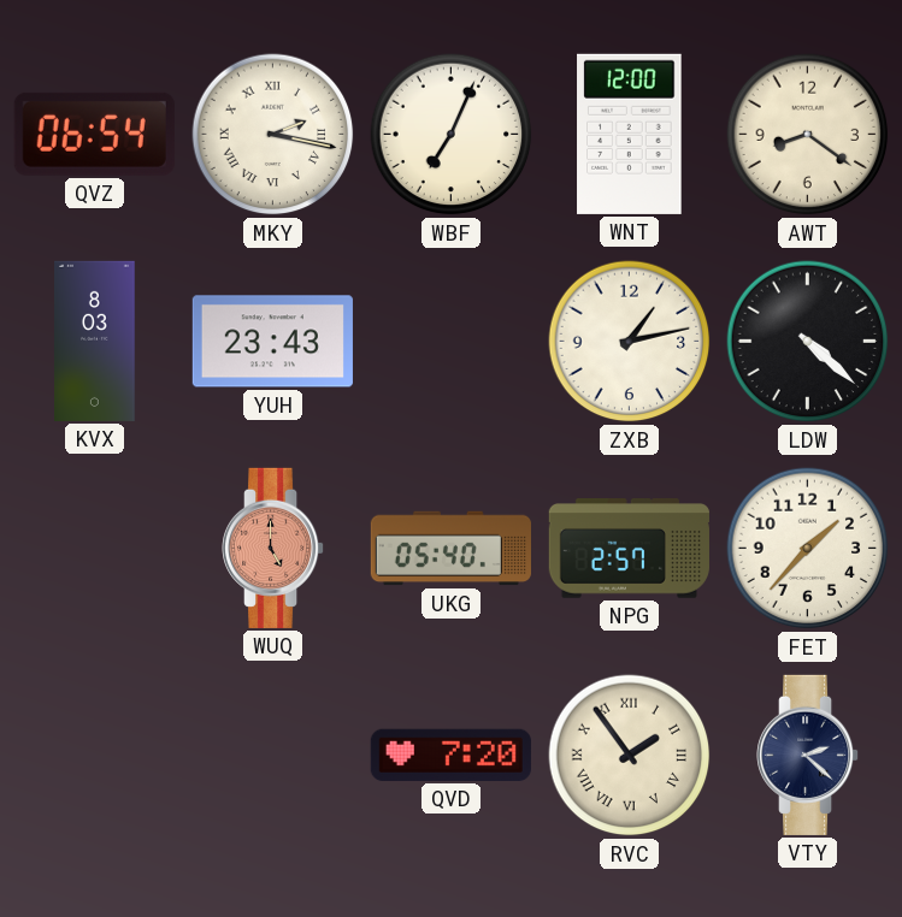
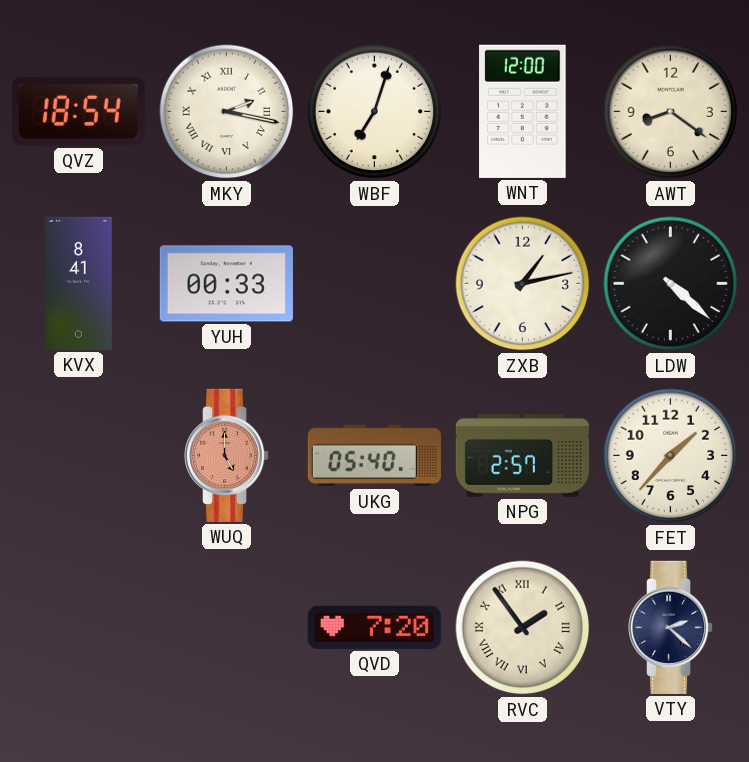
QVZ: 06:54 -> 18:54 (78, 111)
WBF: 7:04 -> 7:03 (375, 112)
KVX: 8:03 -> 8:41 (79, 283)
YUH: 23:43 -> 00:33 (226, 284)
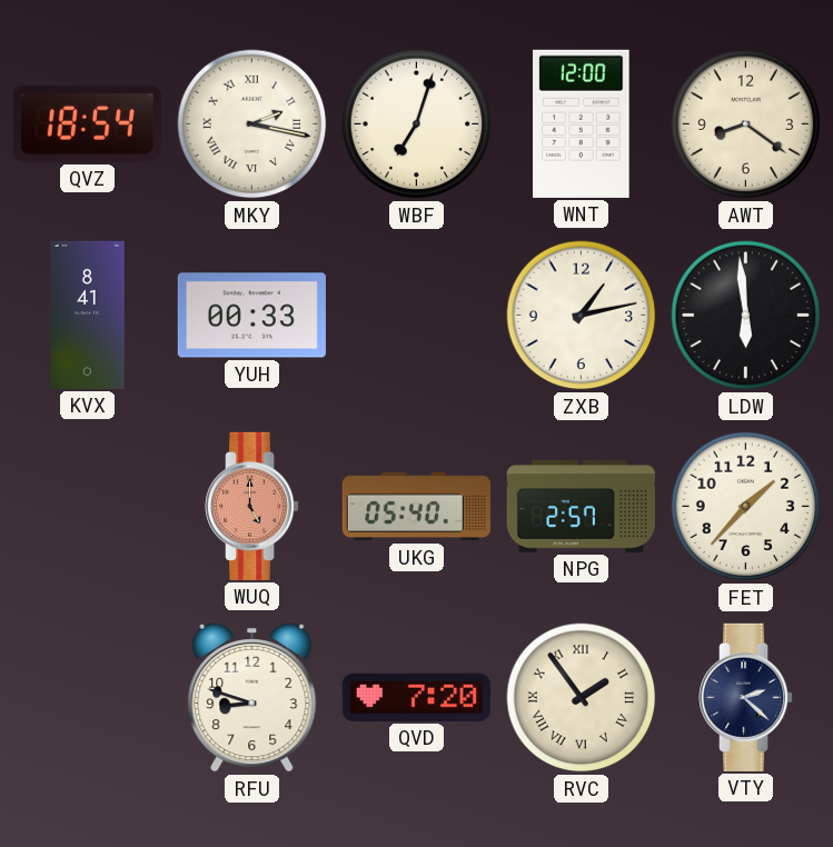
LDW: 4:22 -> 5:59 (746, 316)
RFU: none -> 8:48 (252, 697)
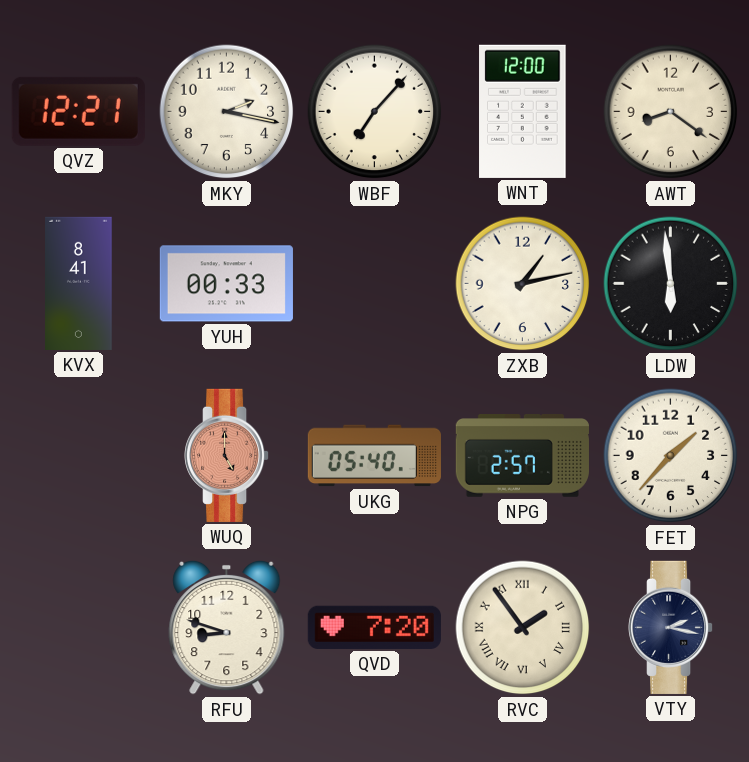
QVZ: 18:54 -> 12:21 (78, 111)
MKY numerals: Roman -> Arabic (227, 112)
WBF: 7:03 -> 7:07 (375, 112)
VTY: 2:22 -> 2:17 (672, 627)
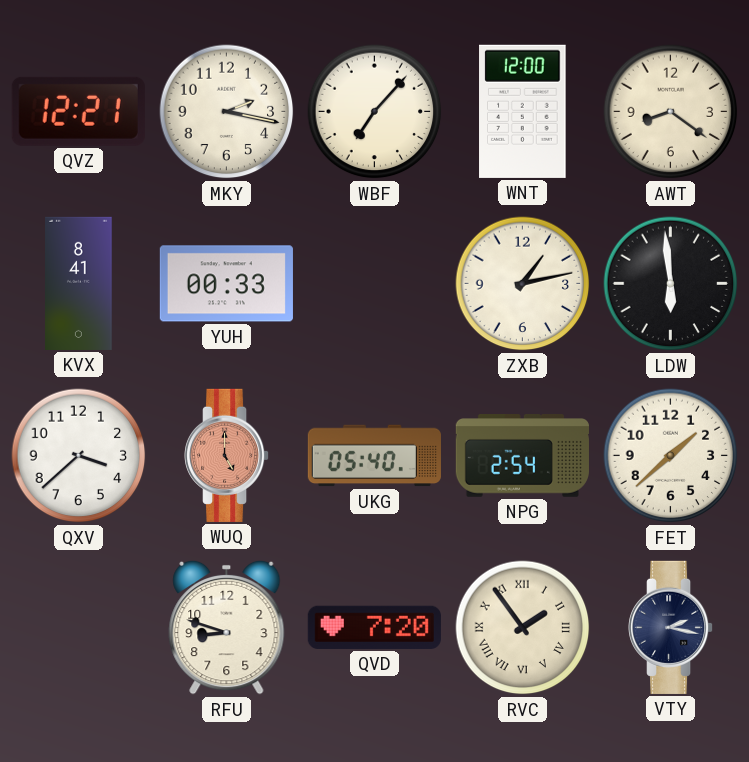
QXV: none -> 3:38 (79, 456)
NPG: 2:57 -> 2:54 (522, 456)
FET: 1:37 -> 1:38 (671, 456)
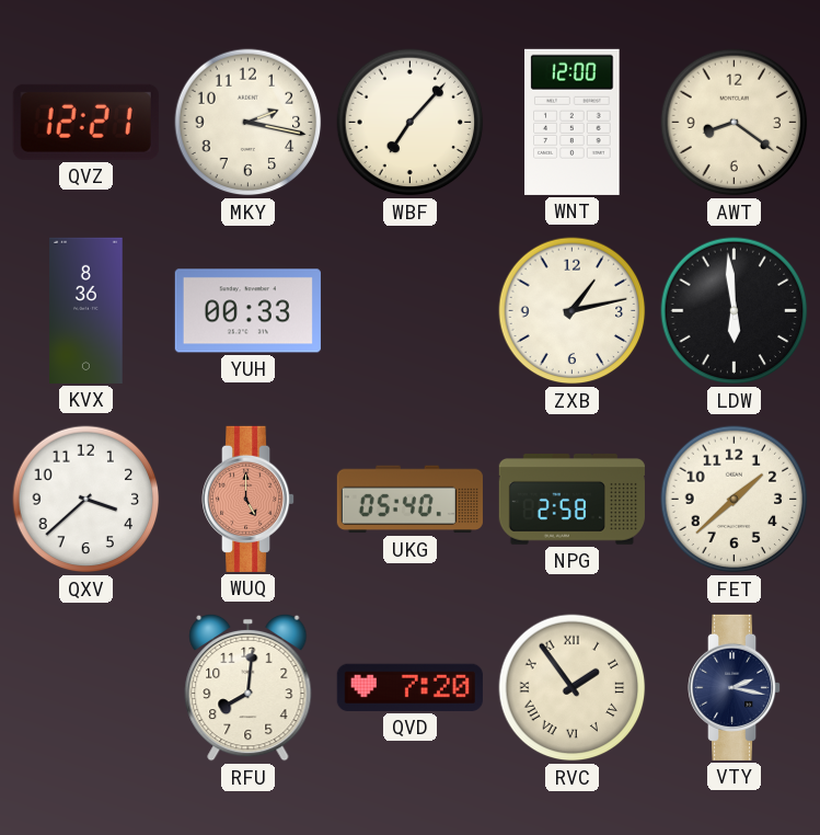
KVX: 8:41 -> 8:36 (86, 310)
NPG: 2:54 -> 2:58 (571, 500)
RFU: 8:48 -> 8:01 (249, 687)
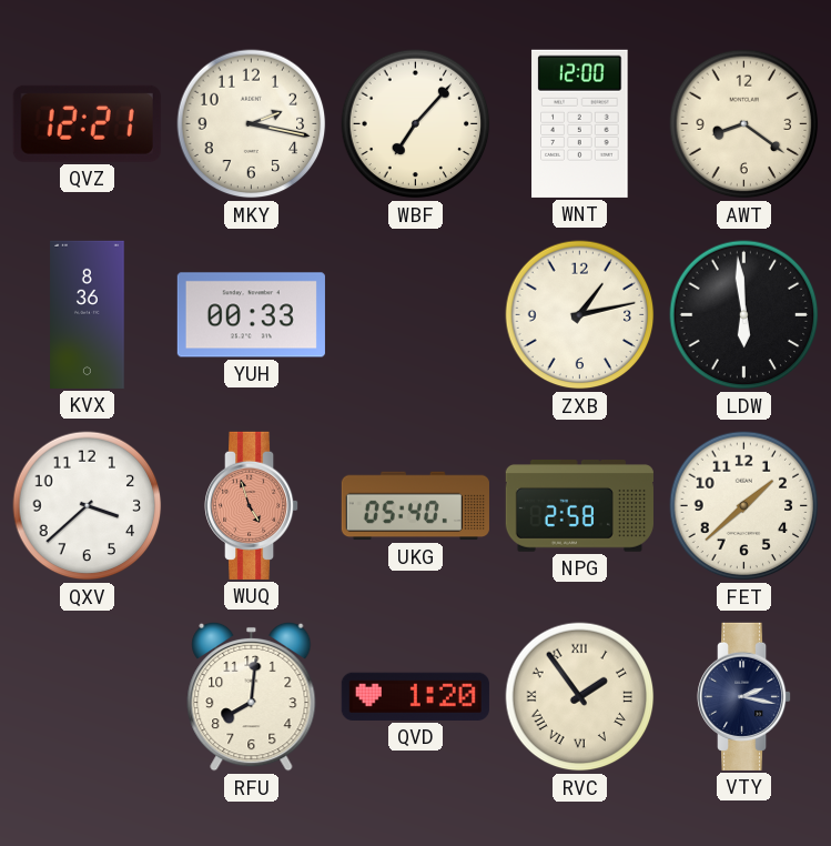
WUQ: 5:00 -> 4:57 (253, 505)
QVD: 7:20 -> 1:20 (415, 696)
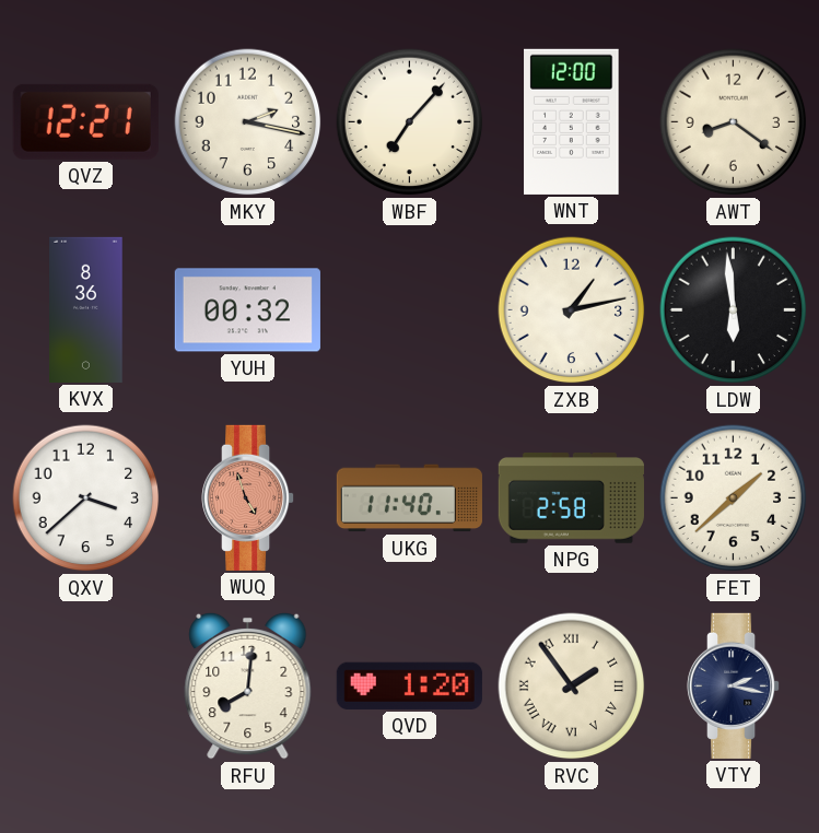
YUH: 00:33 -> 00:32 (247, 310)
UKG: 05:40 -> 11:40 (409, 498)
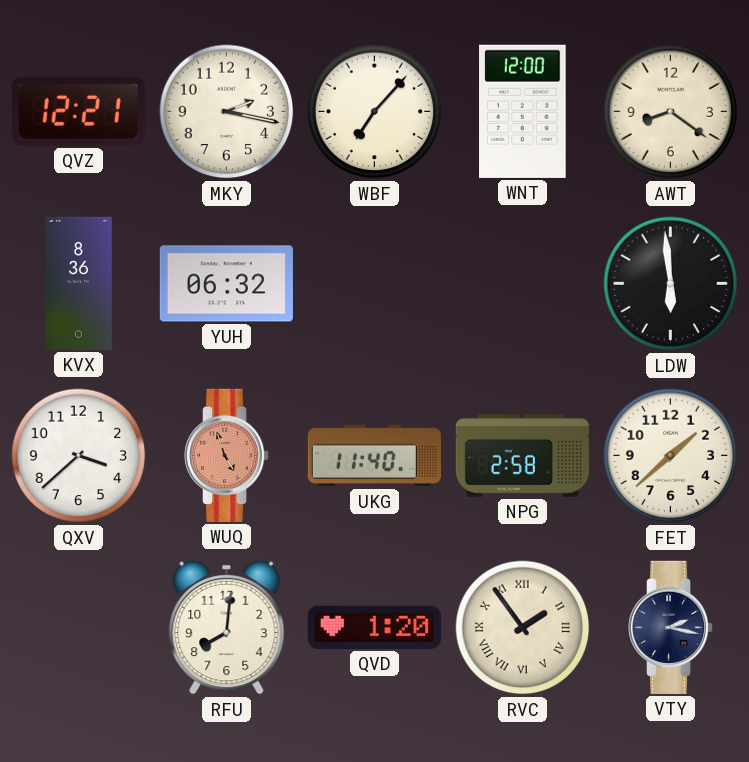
YUH: 00:32 -> 06:32 (226, 284)
ZXB: 1:13 -> none (572, 310)
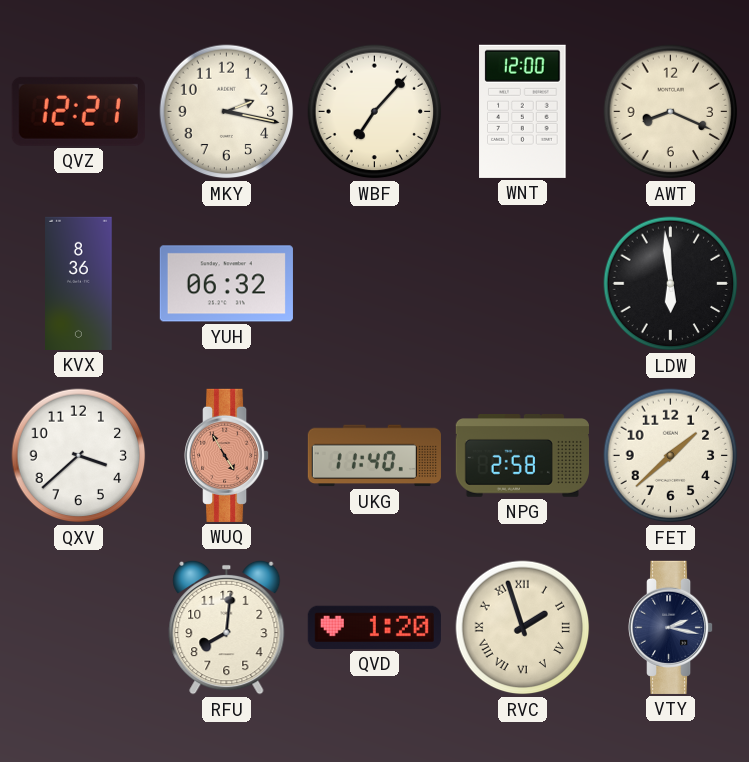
AWT: 8:21 -> 8:19 (671, 112)
WUQ: 4:57 -> 4:55 (228, 455)
RVC: 1:54 -> 1:57 (523, 628)
